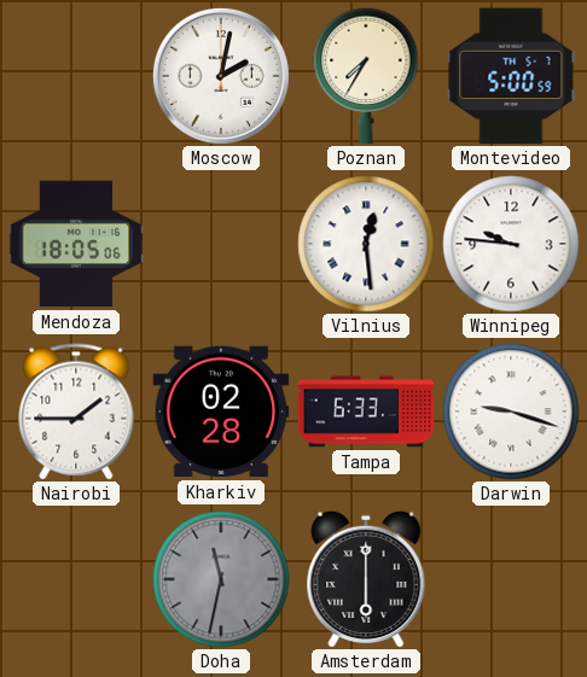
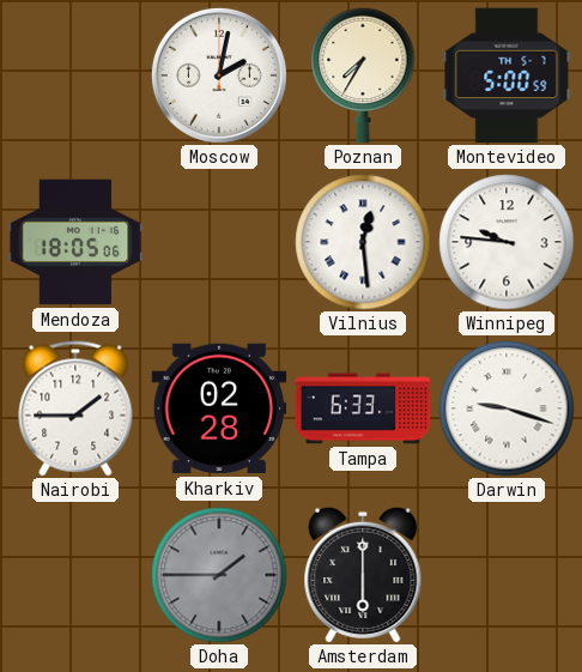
Doha: 11:32 -> 1:45 (219, 575)
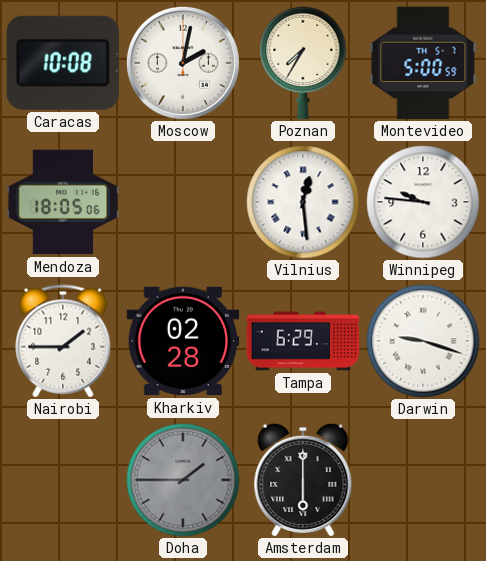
Caracas: none -> 10:08 (63, 63)
Tampa: 6:33 -> 6:29 (303, 341)
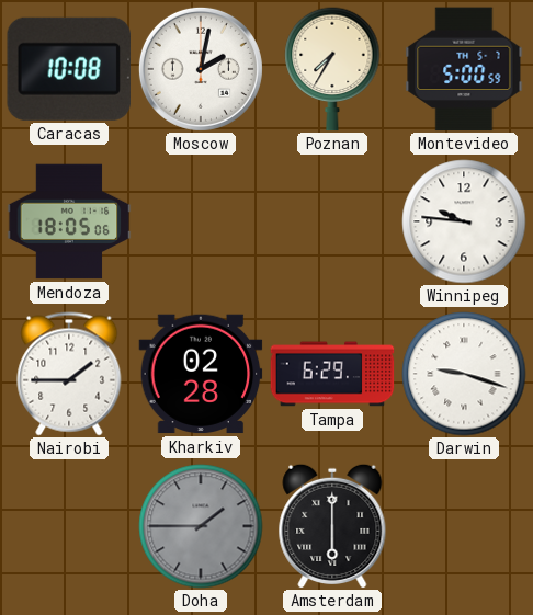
Vilnius: 12:29 -> none (303, 202)
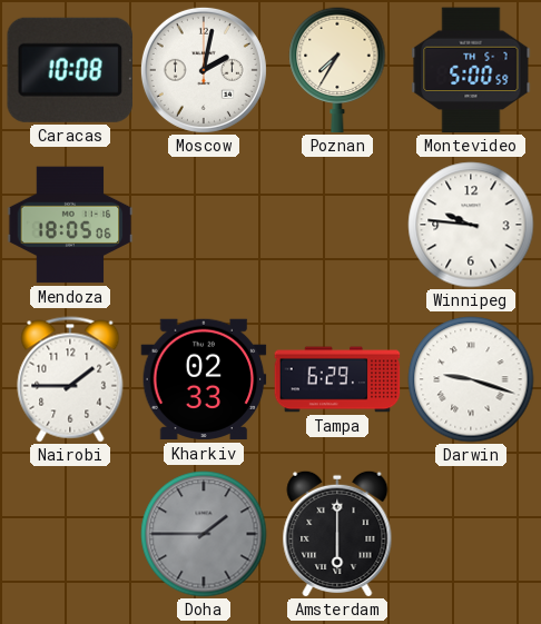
Kharkiv: 02:28 -> 02:33 (204, 379)
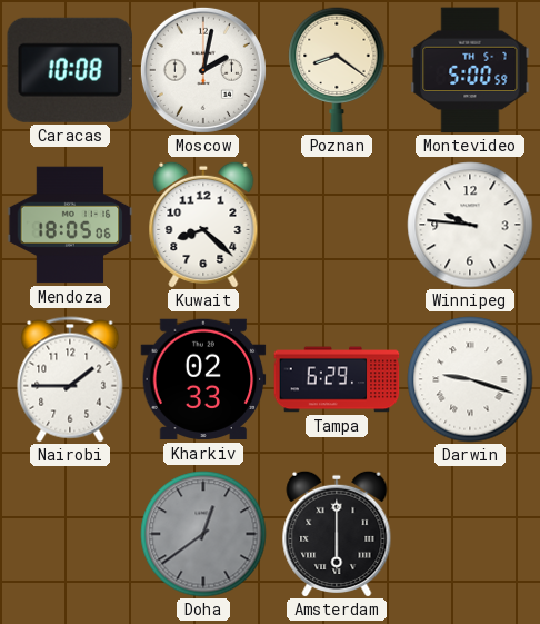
Poznan: 7:35 -> 8:21 (337, 70)
Kuwait: none -> 8:22 (203, 224)
Doha: 1:45 -> 12:39 (203, 534)
